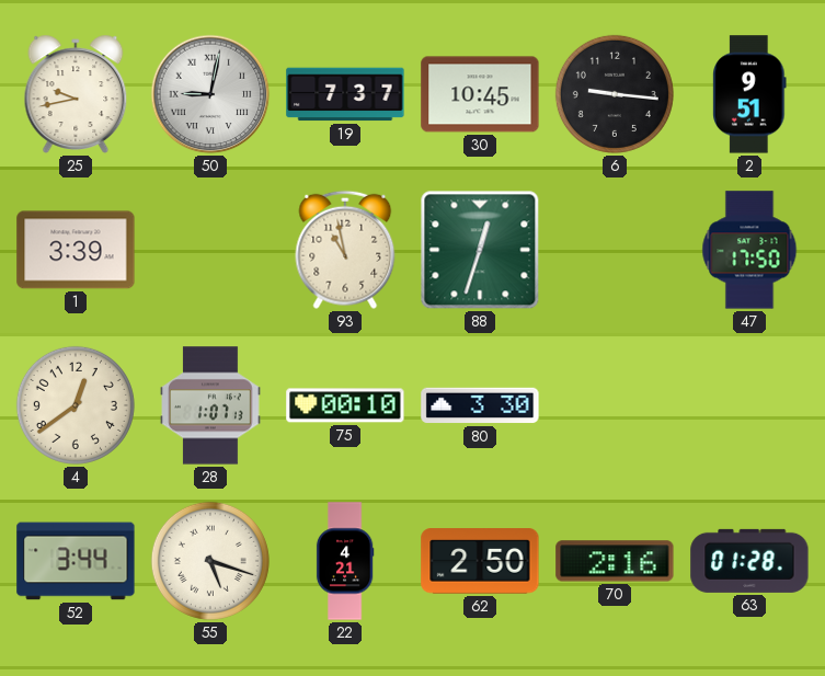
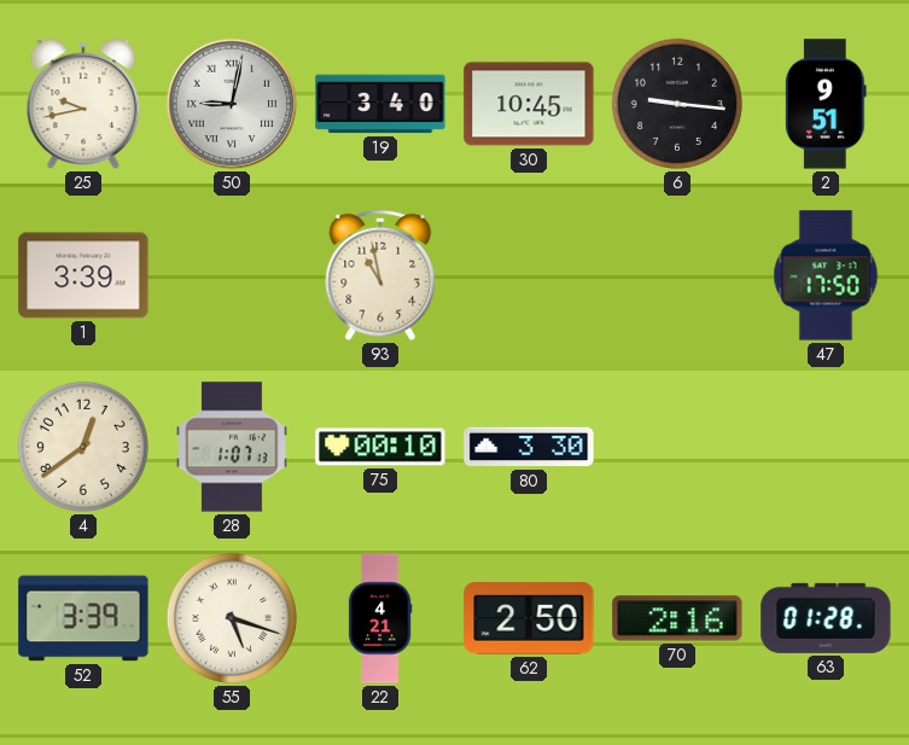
19: 7:37 -> 3:40 (380, 104)
88: 12:33 -> none (480, 250)
52: 3:44 -> 3:39 (83, 618)
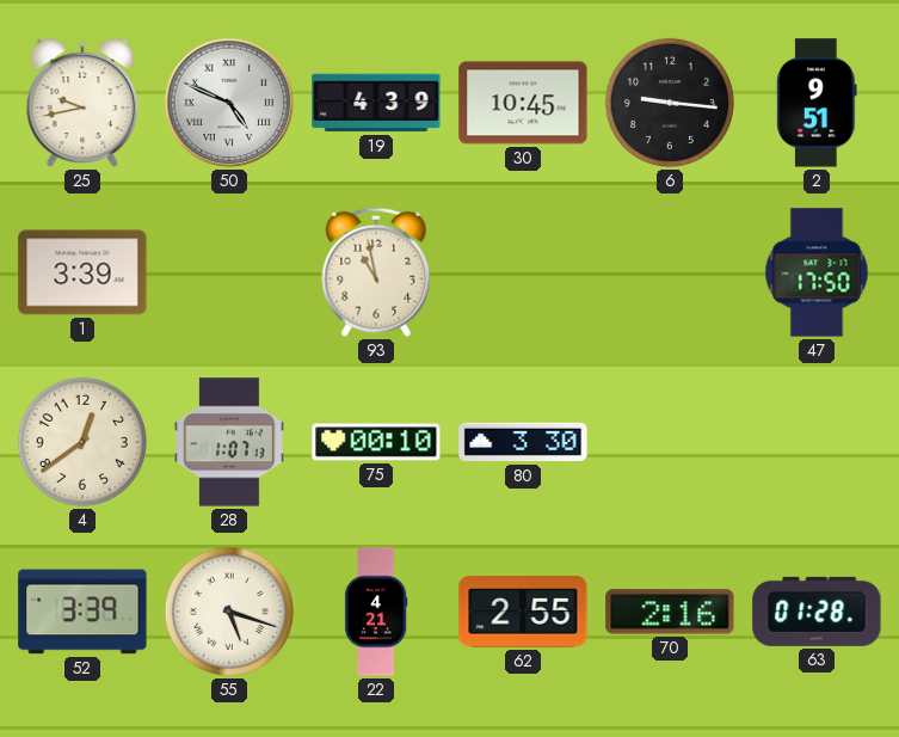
50: 9:02 -> 4:49 (229, 103)
19: 3:40 -> 4:39 (376, 103)
62: 2:50 -> 2:55 (523, 612)
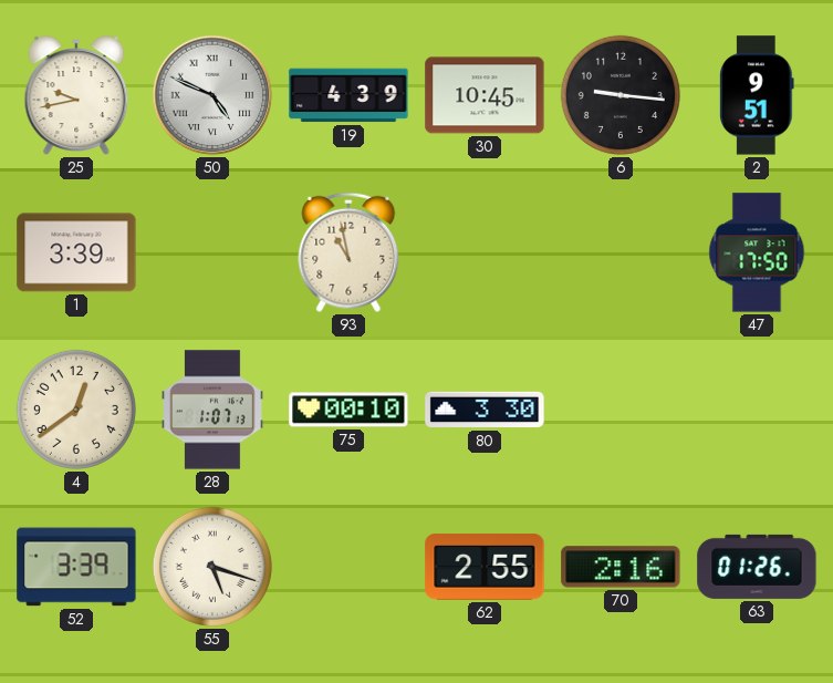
22: 4:21 -> none (376, 612)
63: 01:28 -> 01:26 (757, 567)
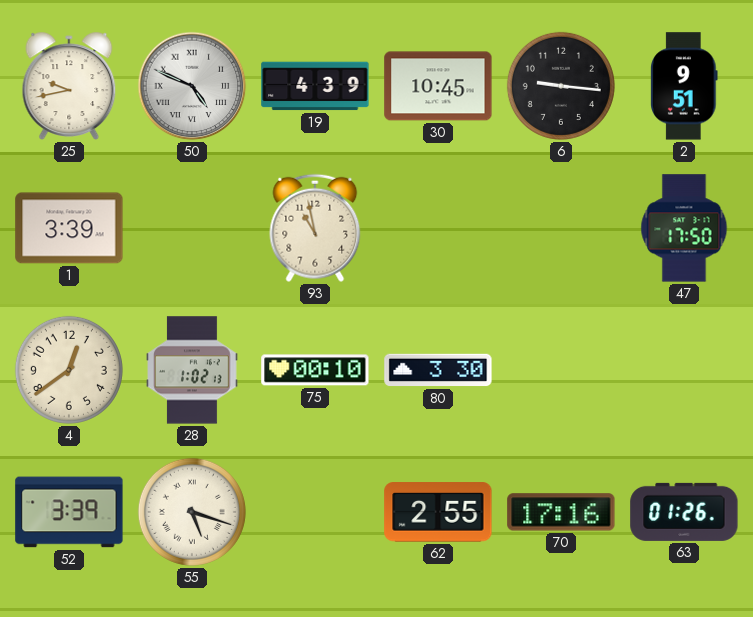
28: 1:07 -> 1:02 (192, 370)
70: 2:16 -> 17:16 (561, 512)
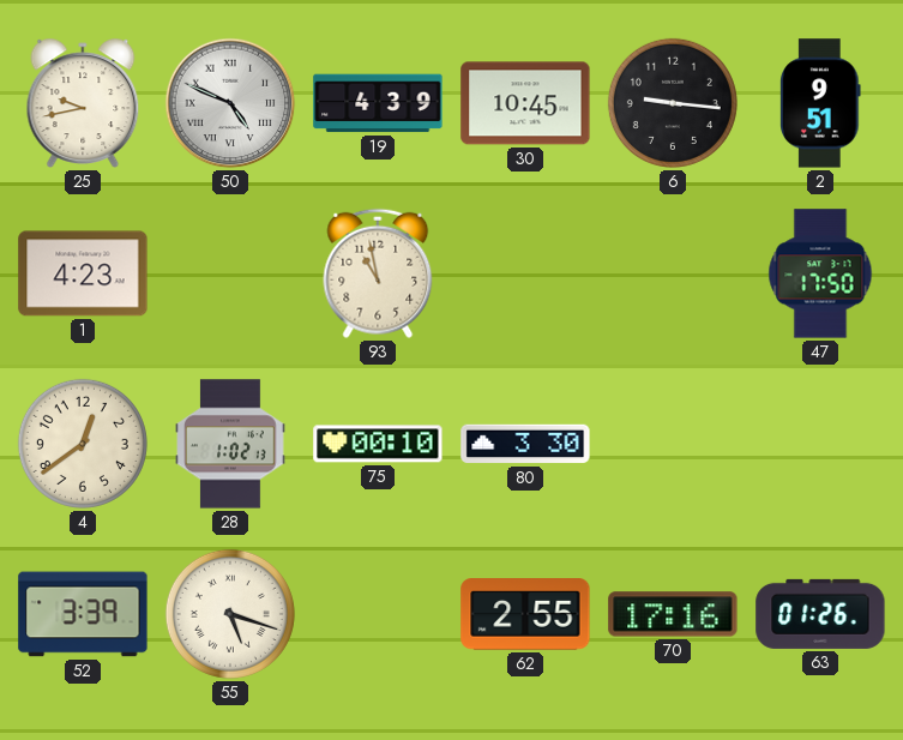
1: 3:39 -> 4:23 (83, 273)
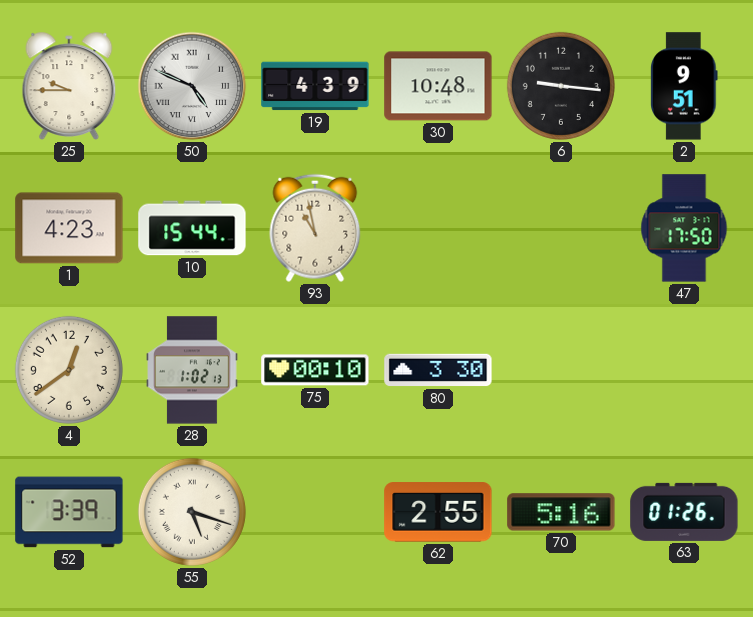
25: 9:43 -> 9:45 (69, 86)
30: 10:45 -> 10:48 (438, 86)
10: none -> 15:44 (192, 228)
70: 17:16 -> 5:16 (561, 512)
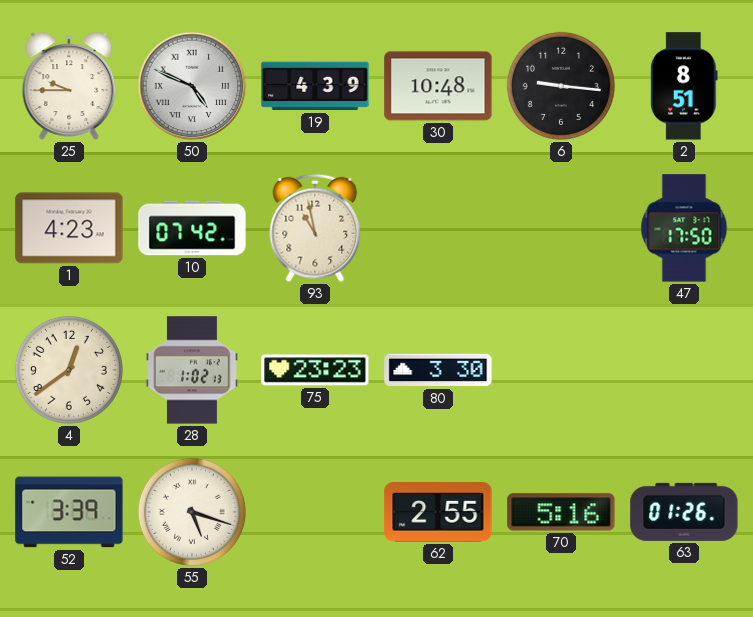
2: 9:51 -> 8:51 (684, 86)
10: 15:44 -> 07:42 (192, 228)
75: 00:10 -> 23:23 (315, 370)
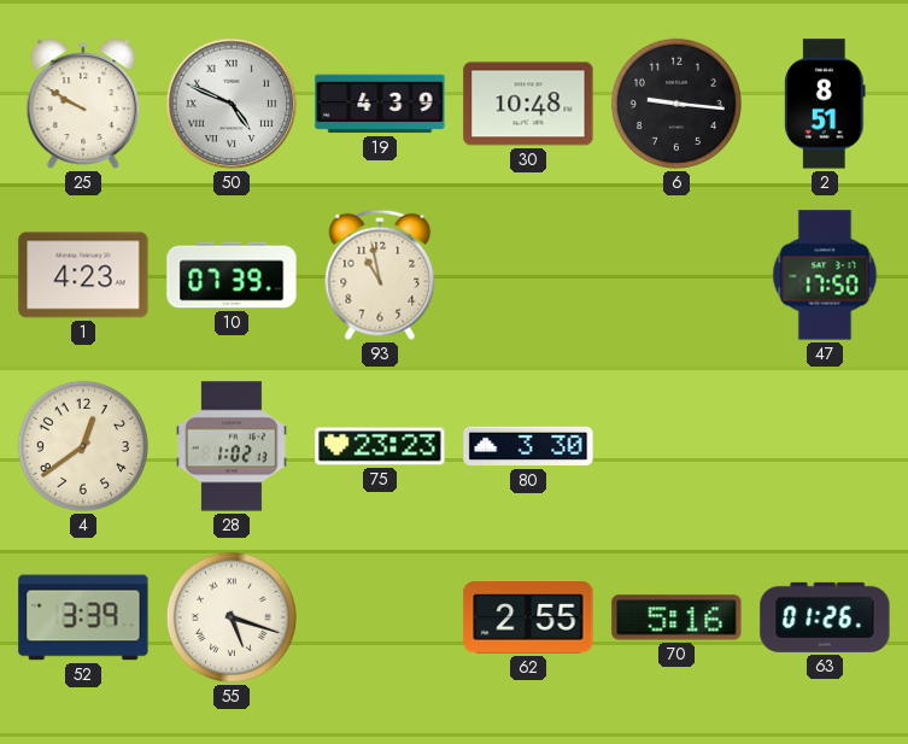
25: 9:45 -> 9:50 (83, 104)
10: 07:42 -> 07:39 (232, 275)
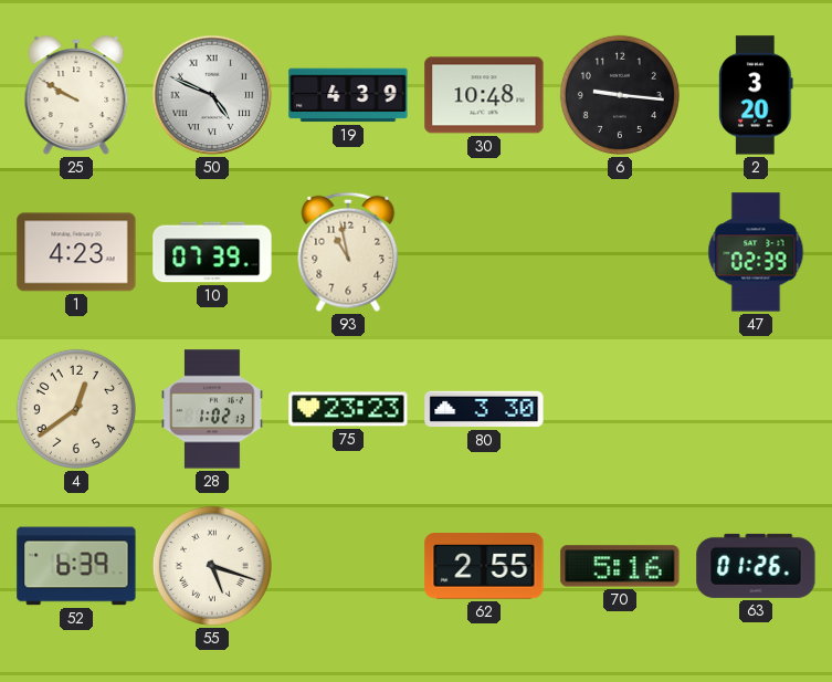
2: 8:51 -> 3:20 (756, 95)
47: 17:50 -> 02:39 (756, 252)
52: 3:39 -> 6:39 (76, 566)
